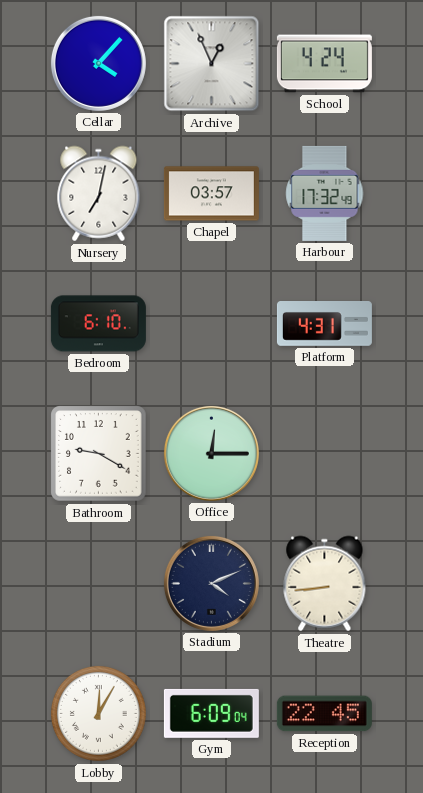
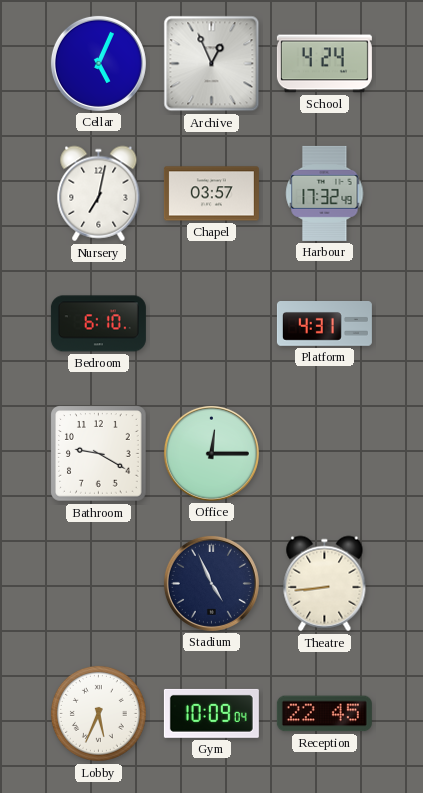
Cellar: 4:07 -> 5:04 (98, 63)
Stadium: 4:11 -> 4:56 (211, 583)
Lobby: 12:05 -> 5:34 (98, 713)
Gym: 6:09 -> 10:09 (211, 713)
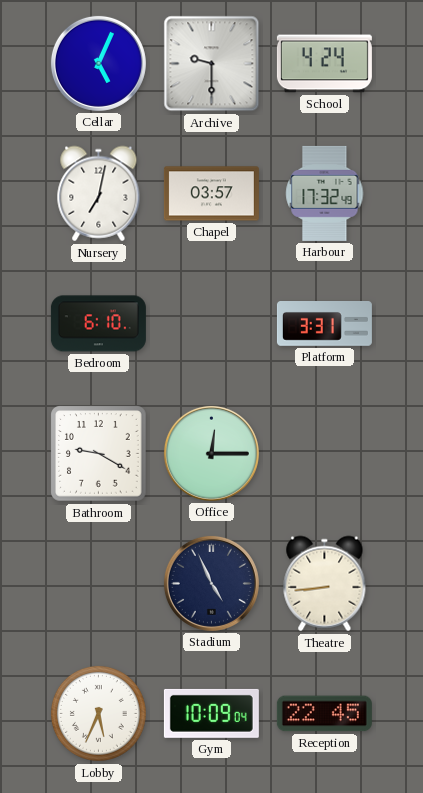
Archive: 12:56 -> 9:30 (212, 64)
Platform: 4:31 -> 3:31 (324, 324)
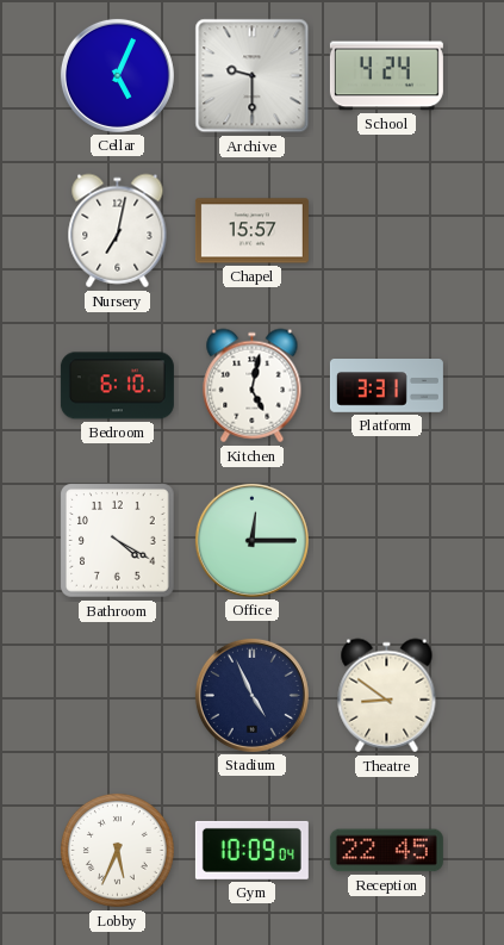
Chapel: 03:57 -> 15:57 (251, 231)
Harbour: 17:32 -> none (325, 193)
Kitchen: none -> 5:02 (253, 386)
Bathroom: 9:20 -> 4:20 (118, 541)
Theatre: 8:44 -> 8:51 (387, 696)
